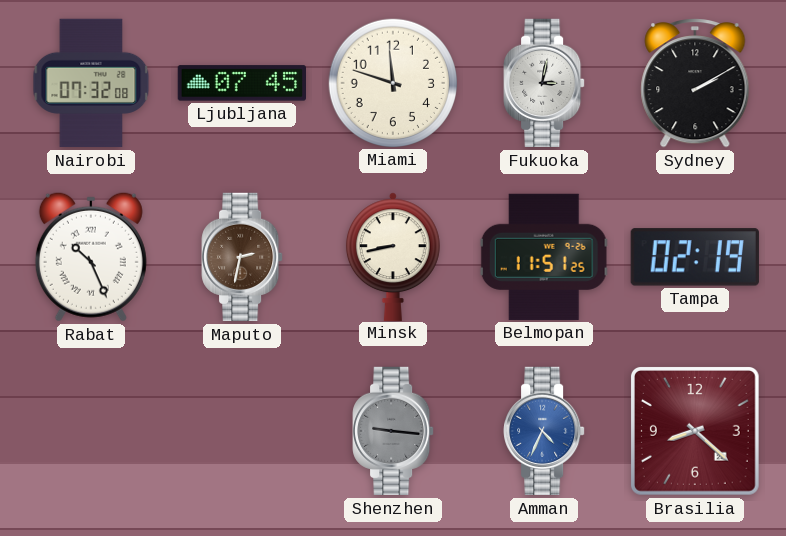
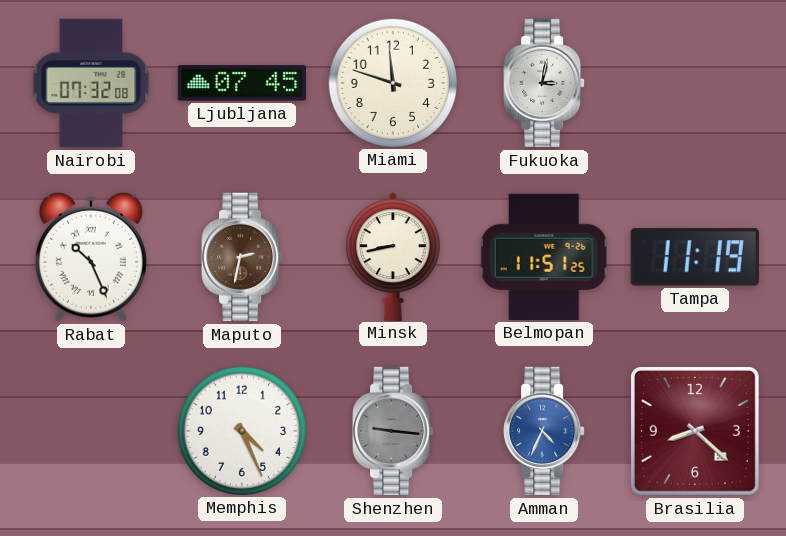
Sydney: 2:10 -> none (695, 84)
Tampa: 02:19 -> 11:19 (695, 257)
Memphis: none -> 4:26 (241, 430)
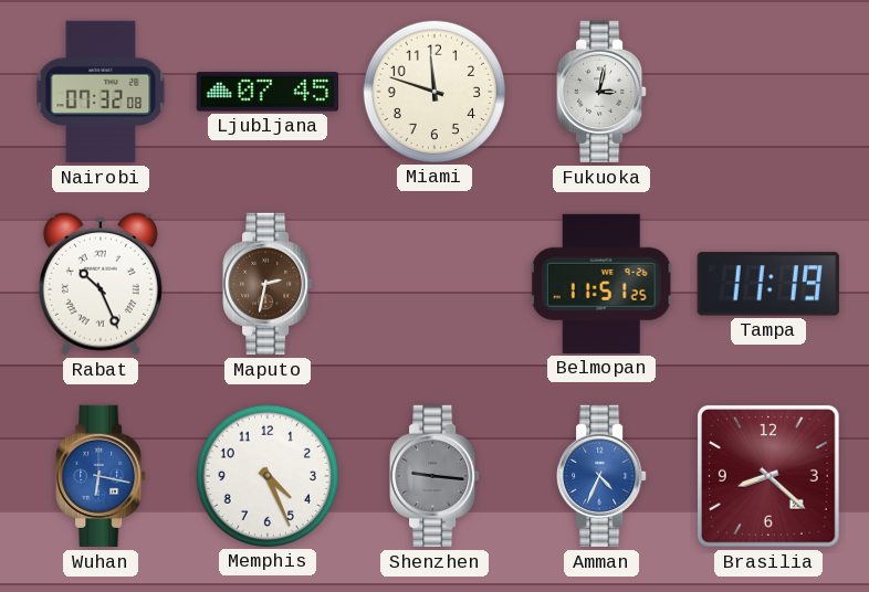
Minsk: 8:43 -> none (393, 256)
Wuhan: none -> 6:17 (101, 476)
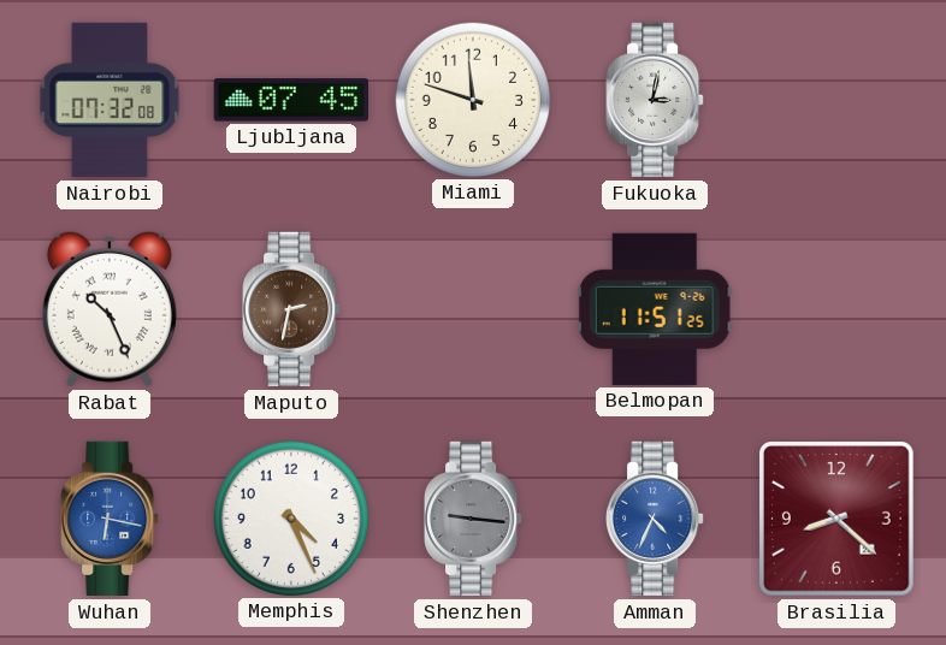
Tampa: 11:19 -> none (768, 284)
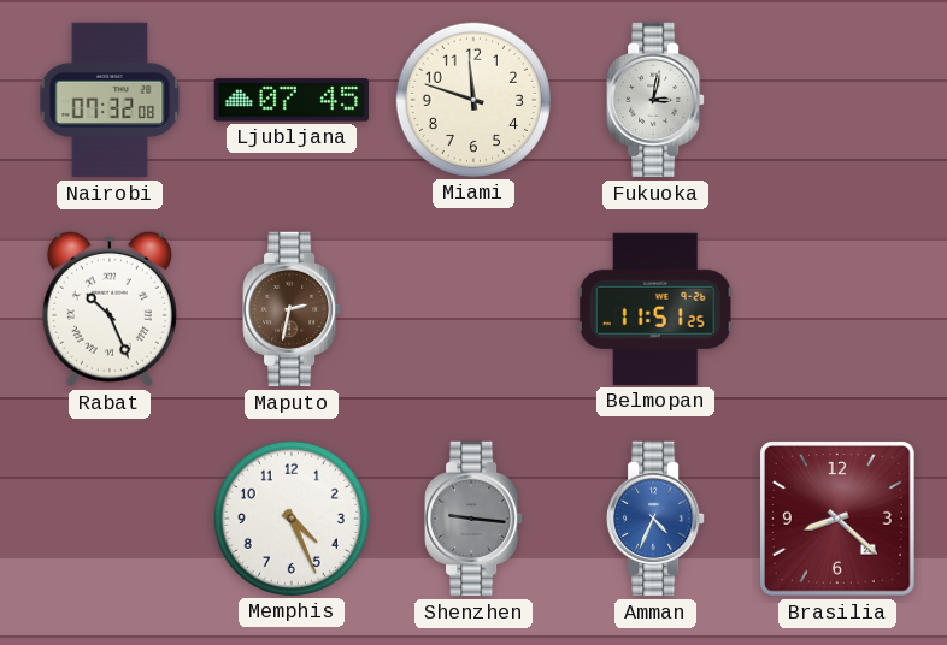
Wuhan: 6:17 -> none (110, 519)
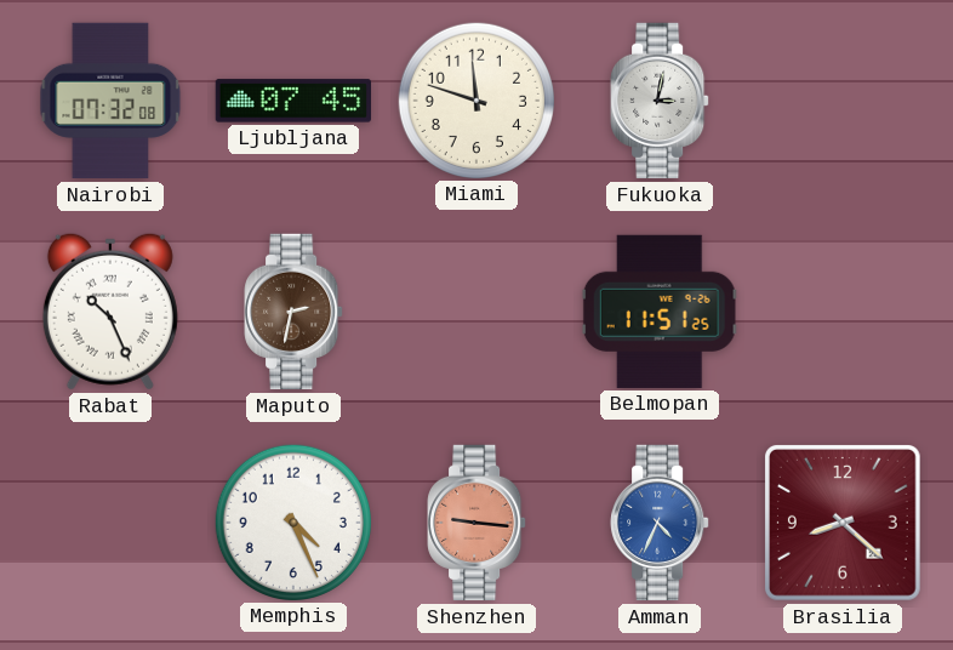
Shenzhen dial: grey -> salmon (476, 523)
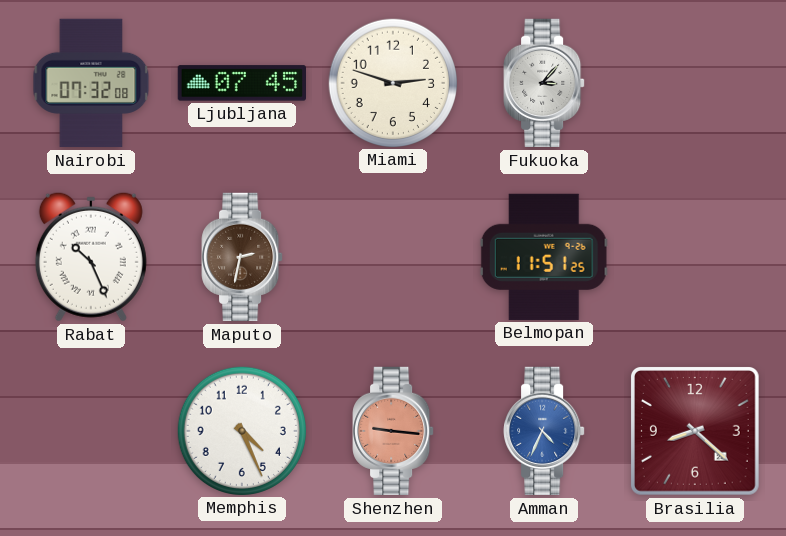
Miami: 11:48 -> 2:48 (392, 82)
Fukuoka: 3:02 -> 3:07 (544, 83)
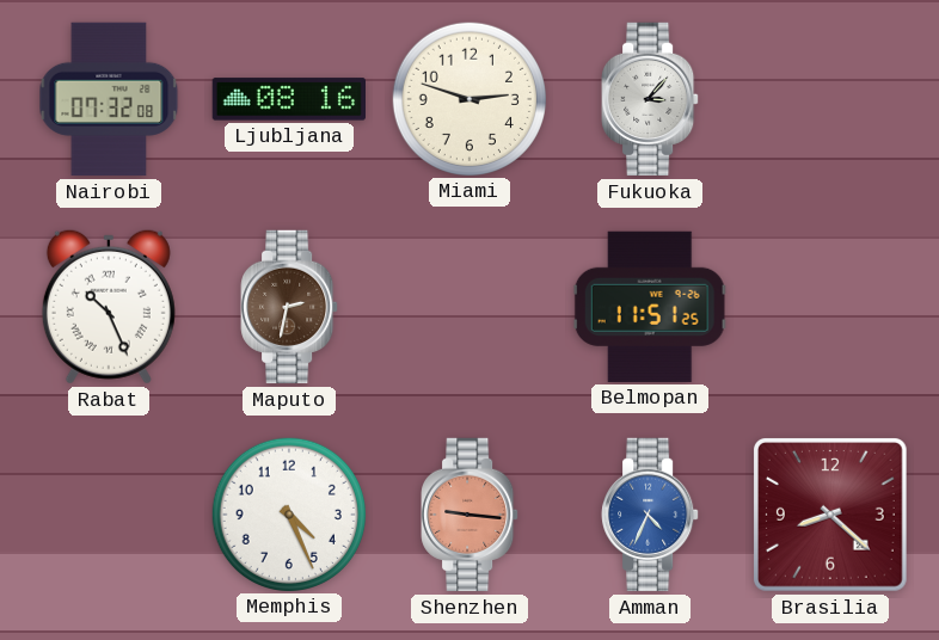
Ljubljana: 07:45 -> 08:16 (288, 99)
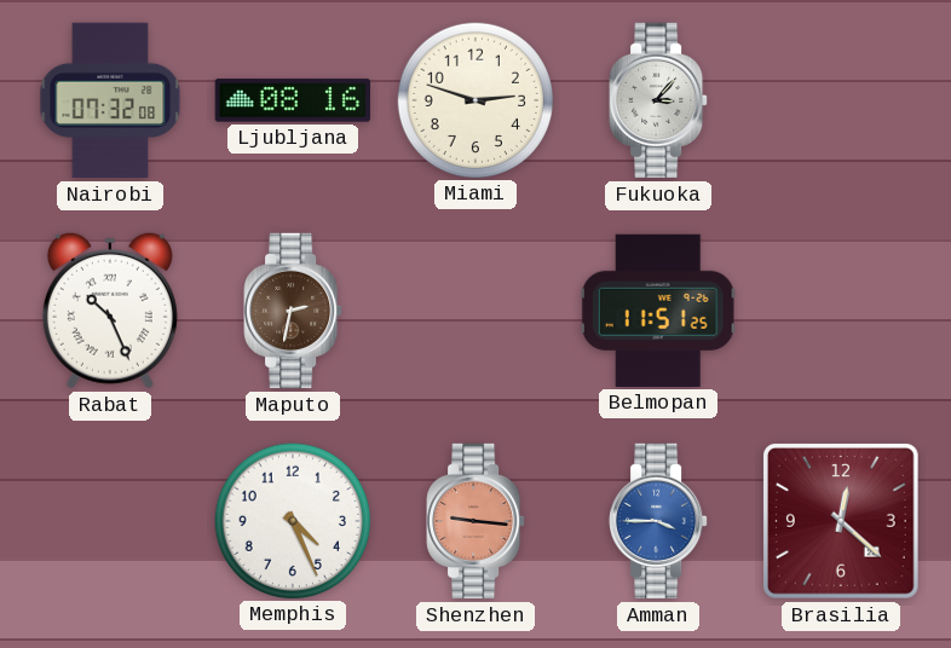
Amman: 4:34 -> 3:45 (658, 521)
Brasilia: 8:22 -> 12:22 (841, 521)
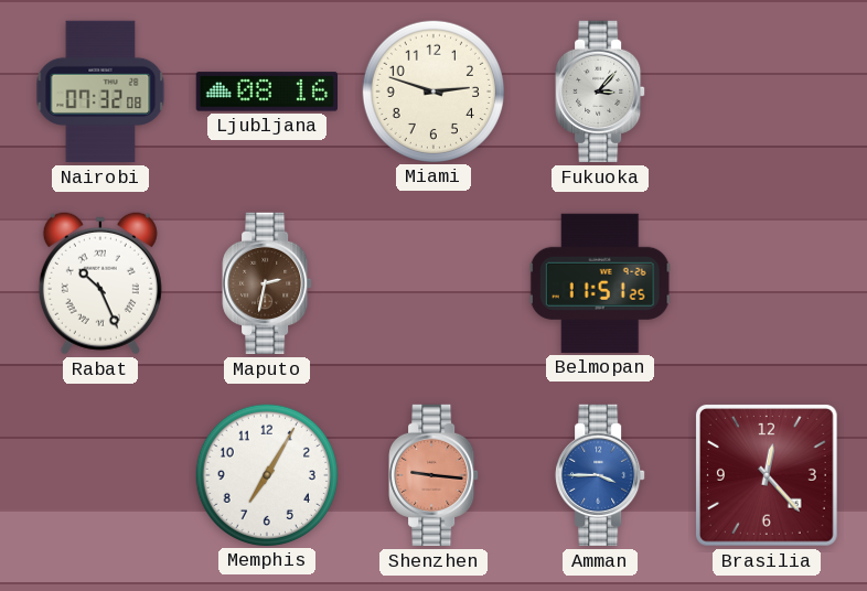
Memphis: 4:26 -> 7:05 (266, 474)
Brasilia: 12:22 -> 12:23 (767, 475)
